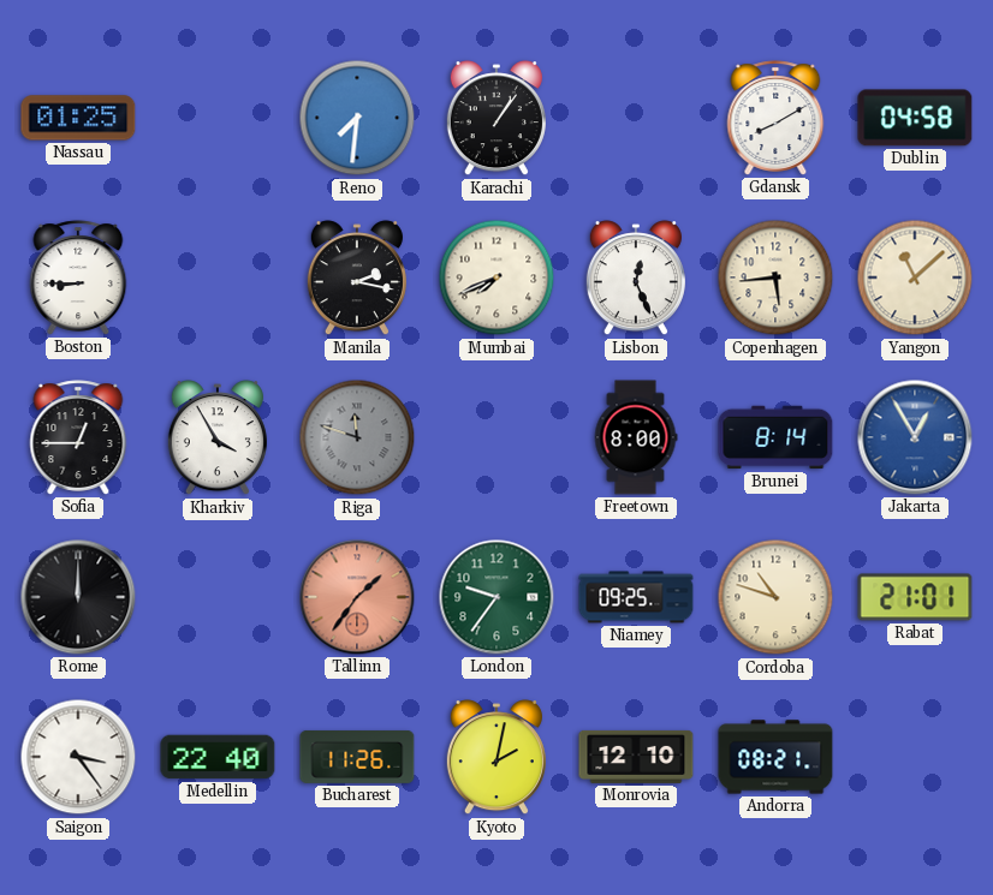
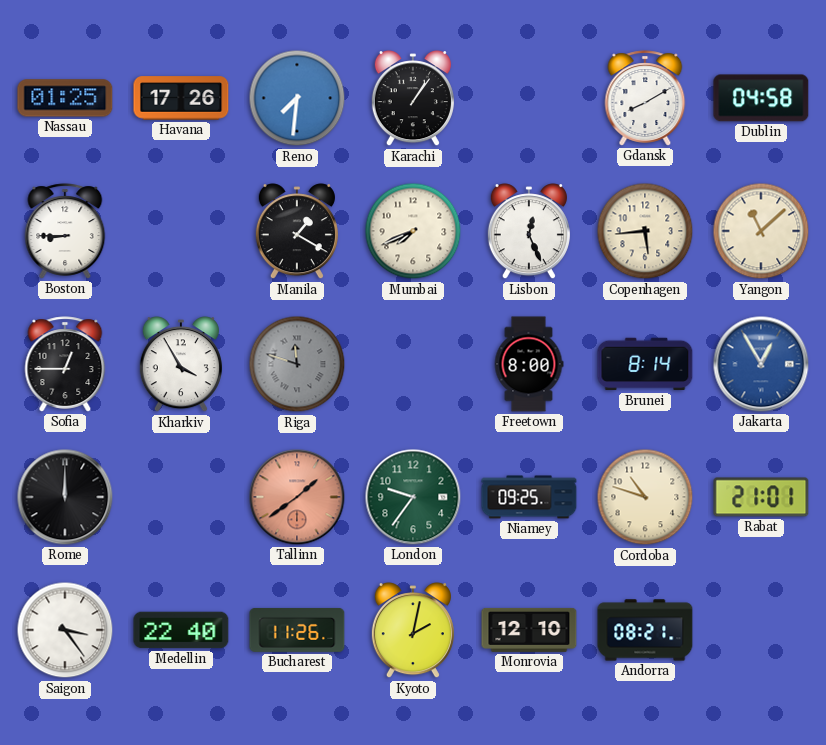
Havana: none -> 17:26 (181, 98)
Manila: 2:17 -> 1:20 (297, 232)
Tallinn: 1:36 -> 1:39 (297, 497)
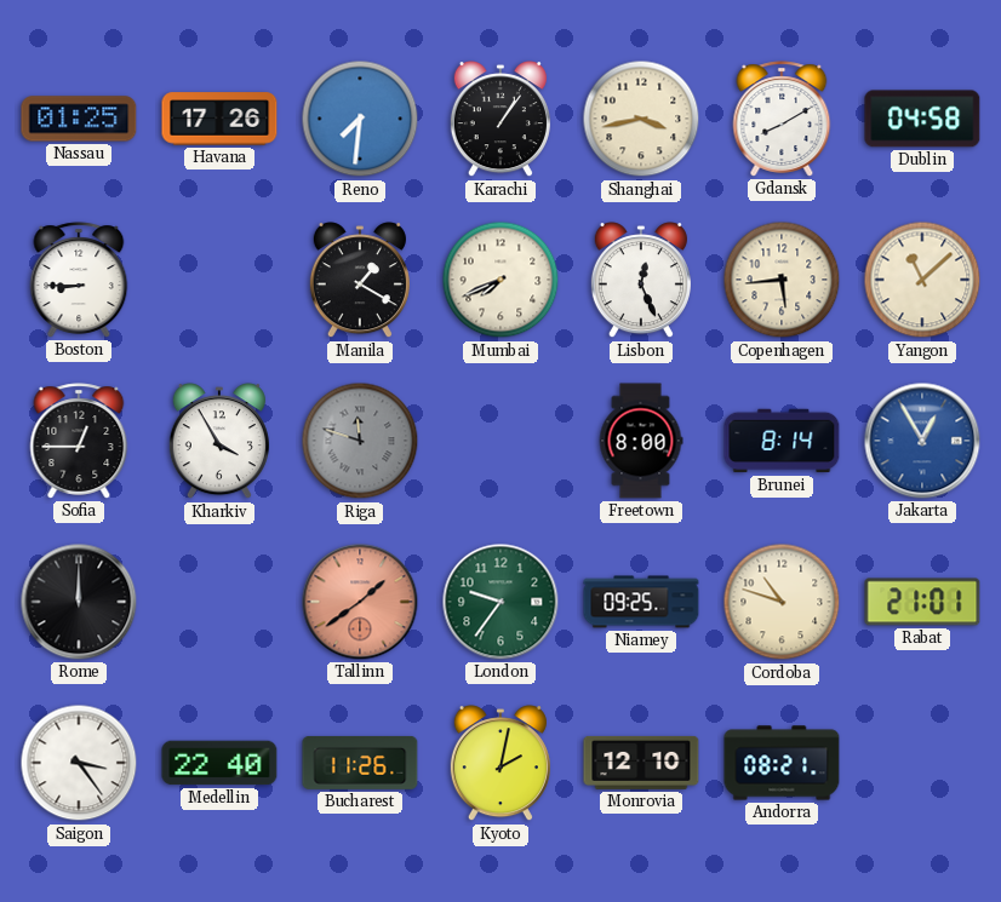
Shanghai: none -> 3:43 (641, 119)
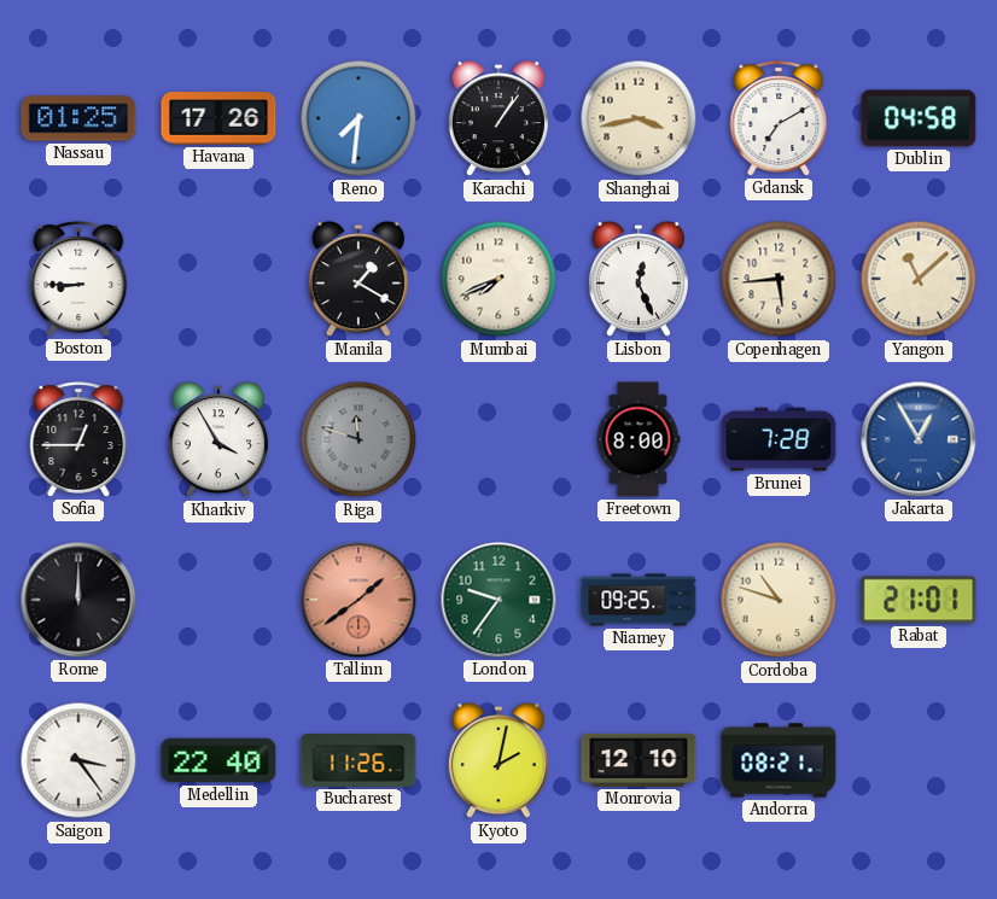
Gdansk: 8:10 -> 7:10 (779, 118)
Brunei: 8:14 -> 7:28 (779, 439)
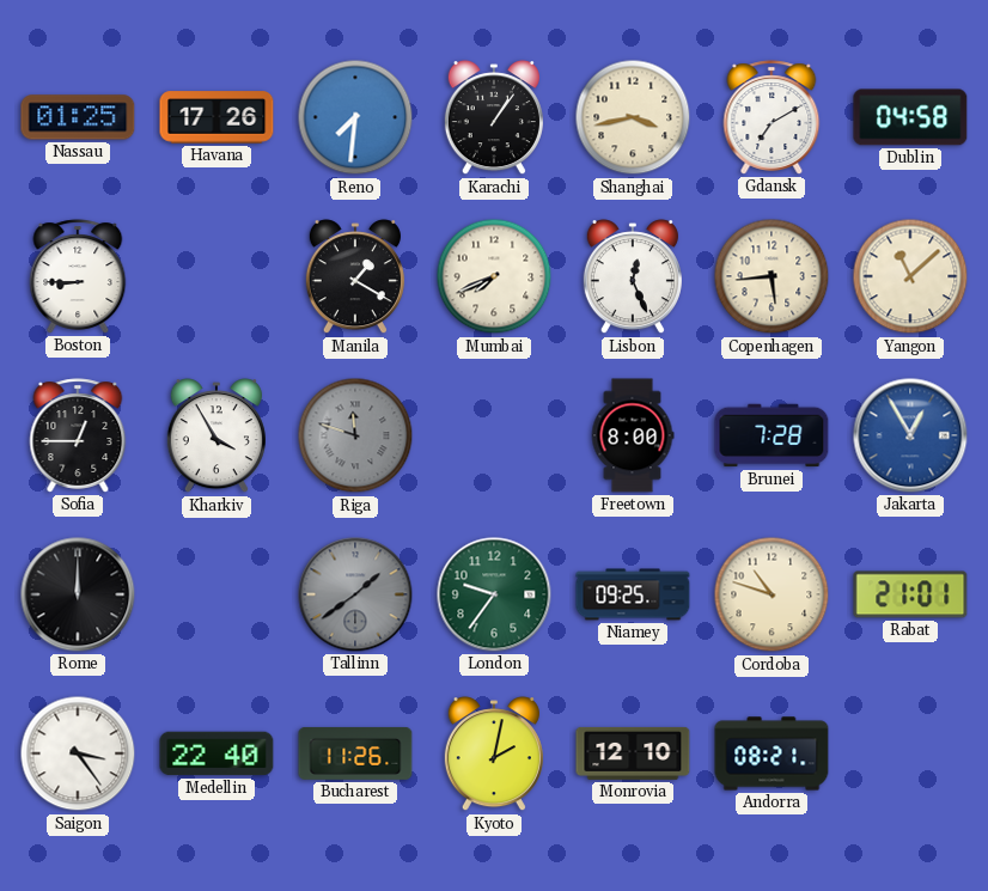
Tallinn dial: salmon -> grey (355, 594)
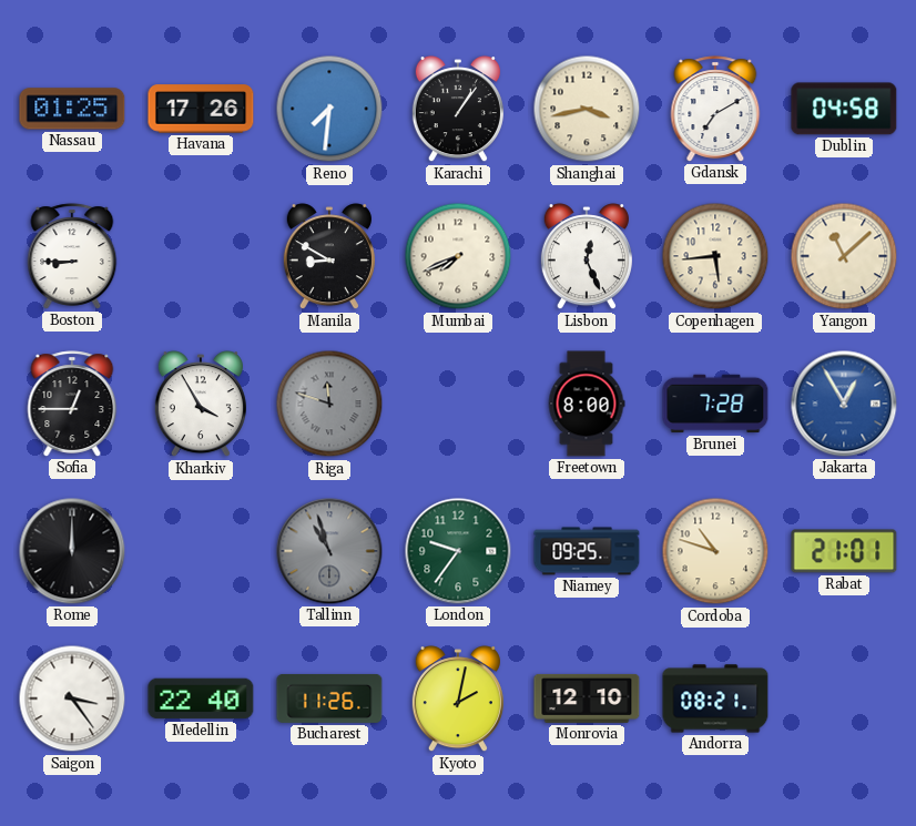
Manila: 1:20 -> 8:50 (329, 257)
Tallinn: 1:39 -> 10:57 (329, 551)
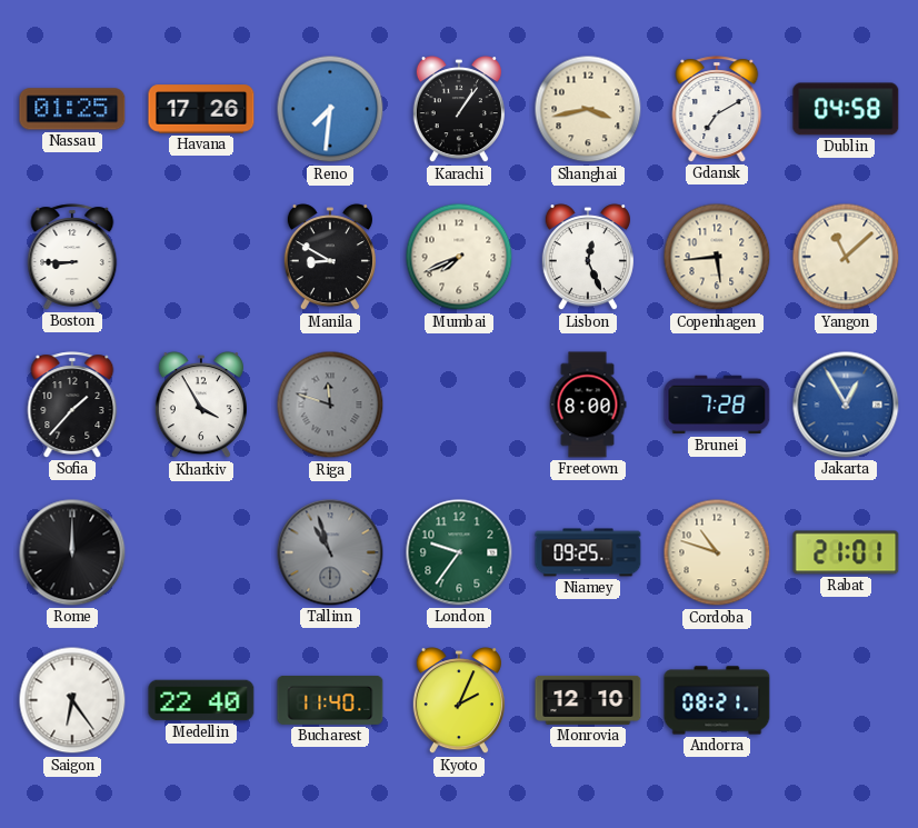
Sofia: 12:45 -> 1:37 (72, 405)
Saigon: 3:24 -> 6:24 (72, 700)
Bucharest: 11:26 -> 11:40 (330, 700)
Kyoto: 2:02 -> 2:04 (459, 701)
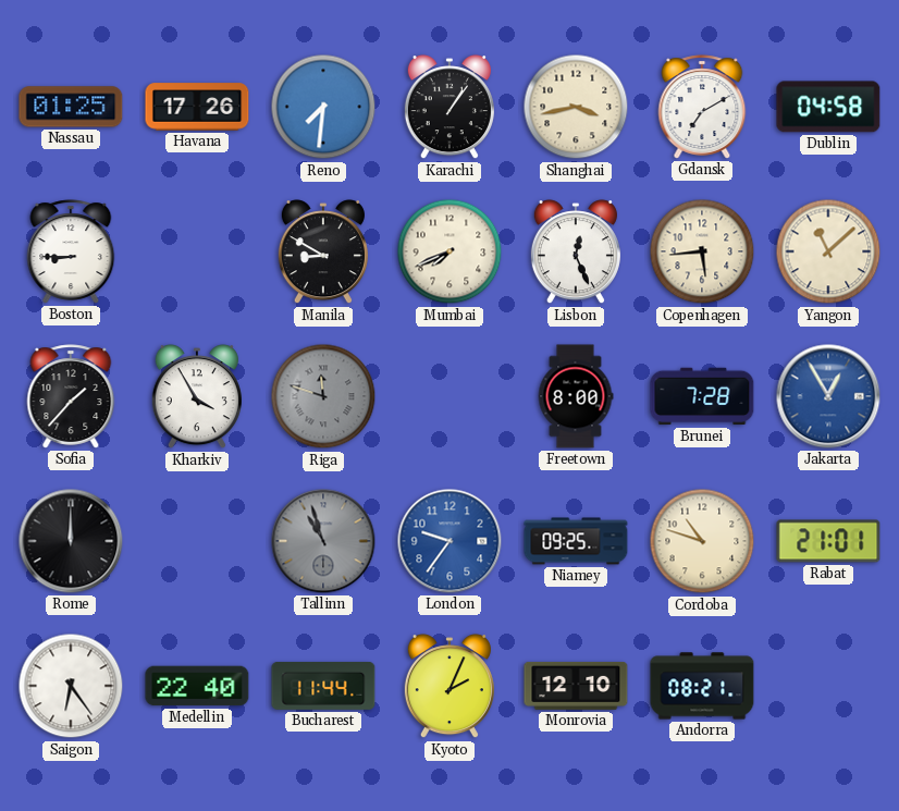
London dial: green -> blue (449, 541)
Bucharest: 11:40 -> 11:44 (323, 686)
